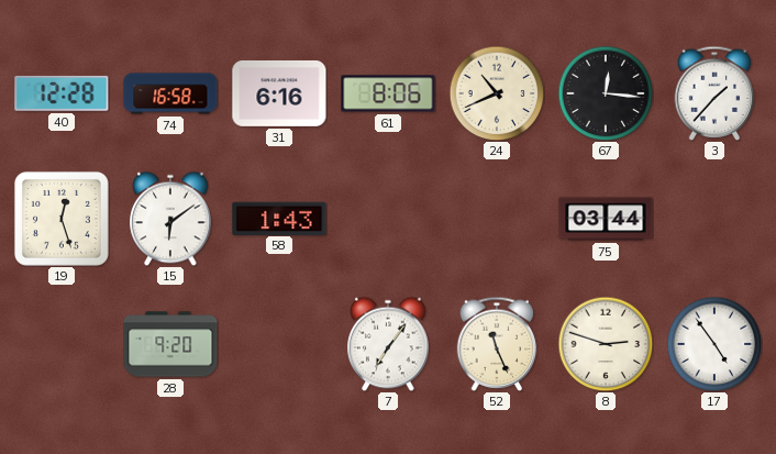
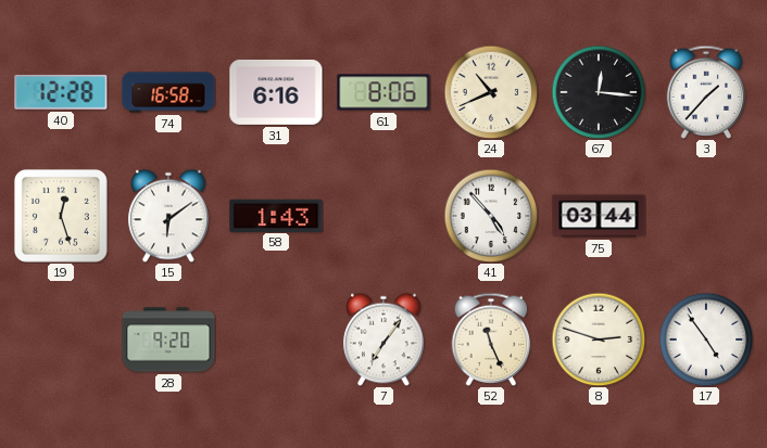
41: none -> 4:53 (491, 216)
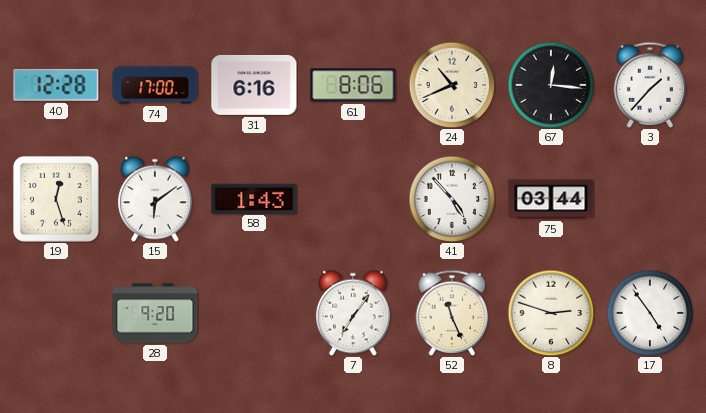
74: 16:58 -> 17:00 (155, 85)
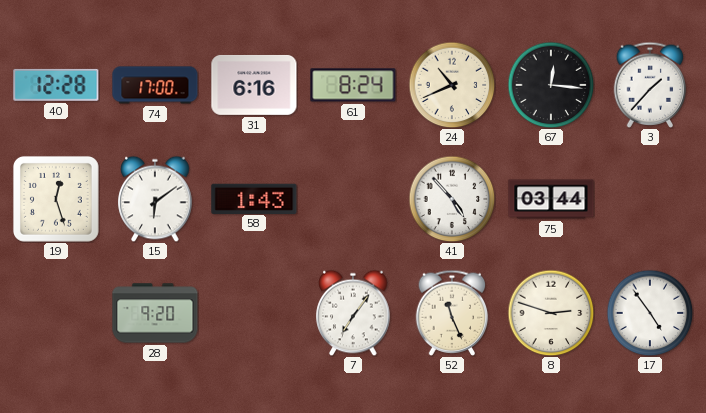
61: 8:06 -> 8:24 (353, 85)
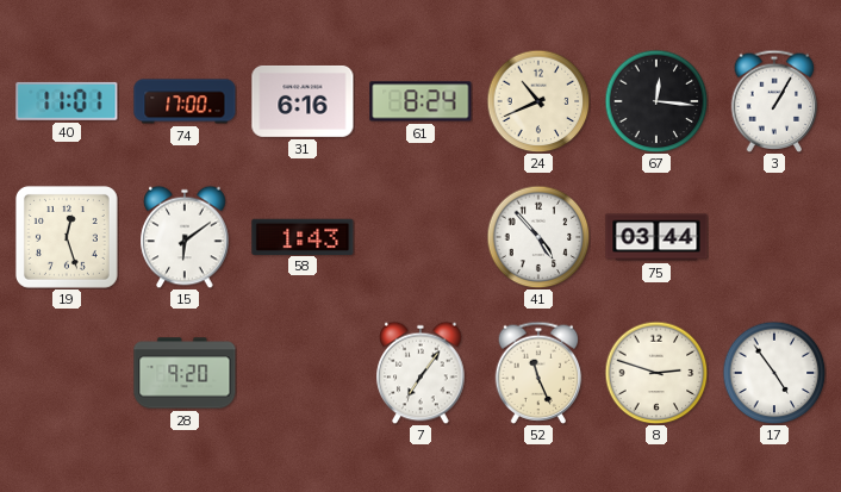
40: 12:28 -> 11:01 (67, 101)
3: 1:37 -> 1:05 (774, 101)
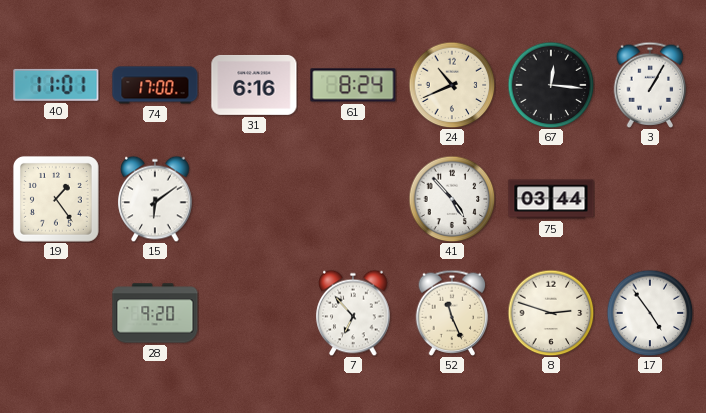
19: 12:27 -> 1:24 (56, 199)
58: 1:43 -> none (303, 236)
7: 7:06 -> 6:53 (353, 313)
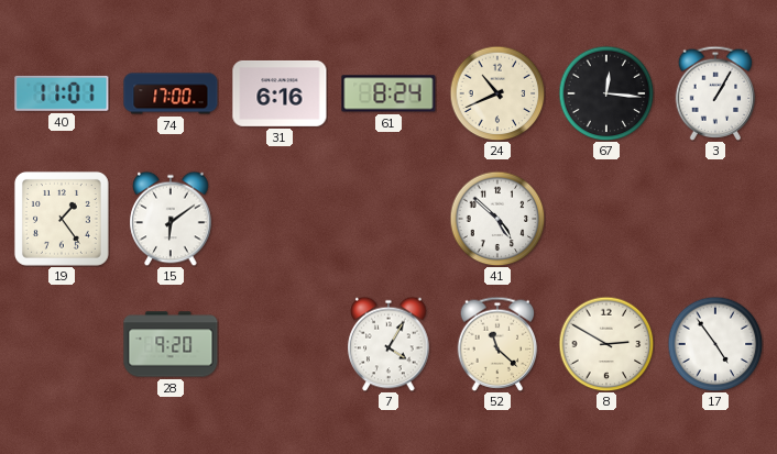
41: 4:53 -> 4:52 (497, 219)
75: 03:44 -> none (551, 199)
7: 6:53 -> 4:05 (388, 344)
52: 11:26 -> 11:22 (497, 344)
8: 2:48 -> 2:50 (606, 344)
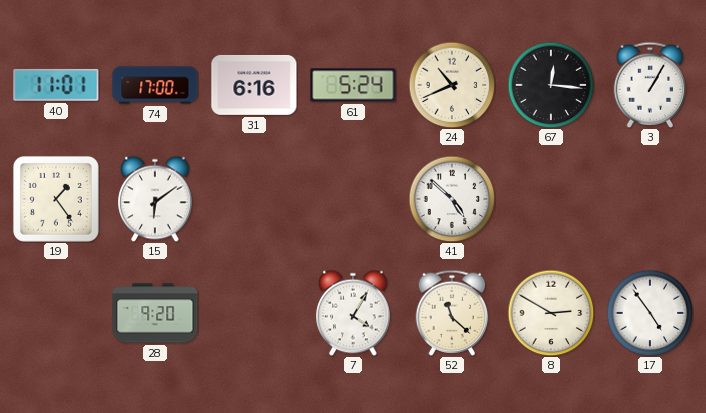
61: 8:24 -> 5:24 (353, 85)
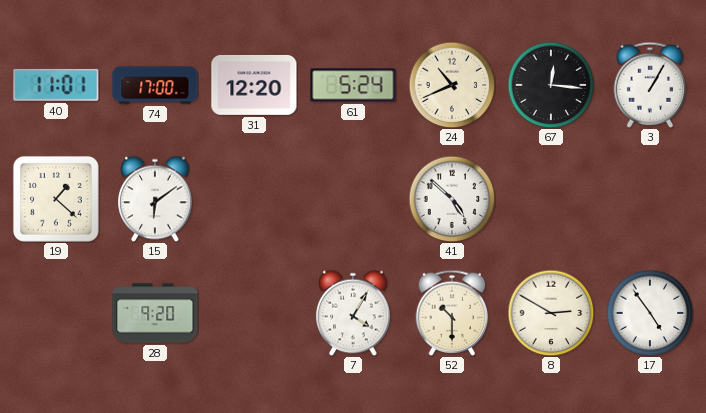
31: 6:16 -> 12:20 (254, 85)
19: 1:24 -> 1:22 (56, 199)
52: 11:22 -> 10:30 (452, 313)
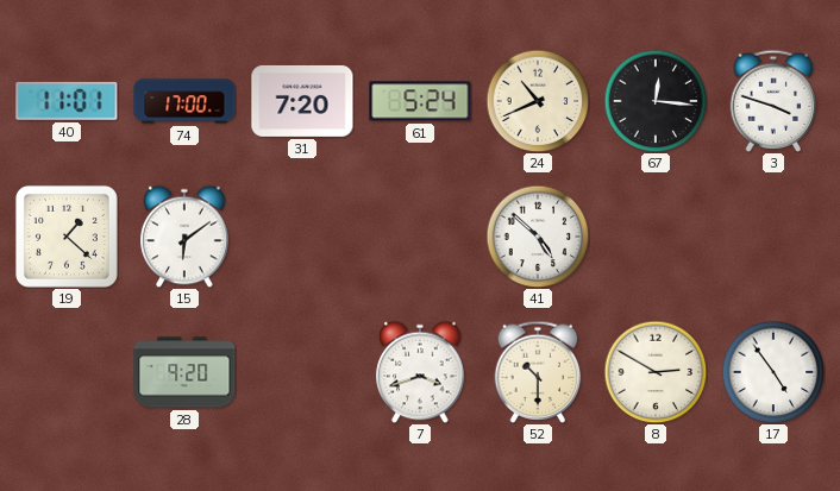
31: 12:20 -> 7:20 (302, 101)
3: 1:05 -> 3:48 (773, 101)
7: 4:05 -> 3:42 (420, 372)
